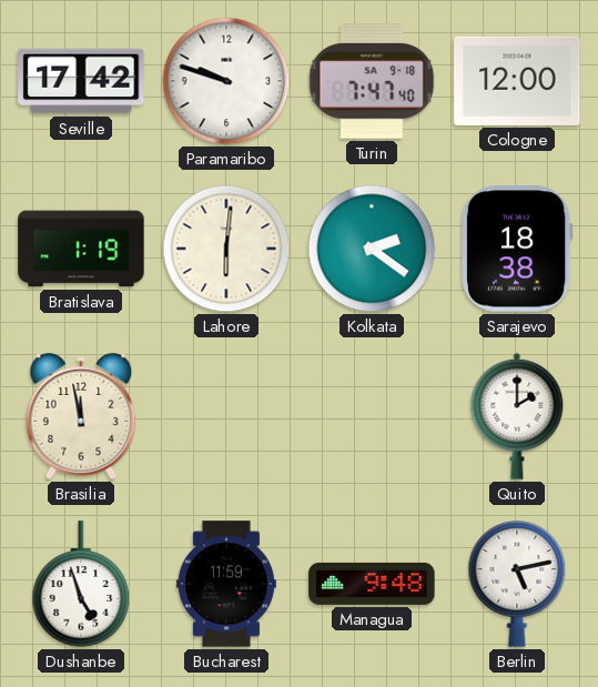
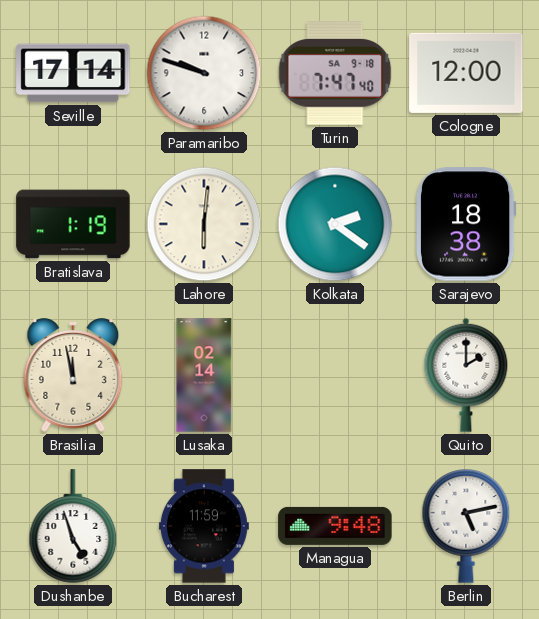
Seville: 17:42 -> 17:14 (73, 73)
Lusaka: none -> 02:14 (204, 375)
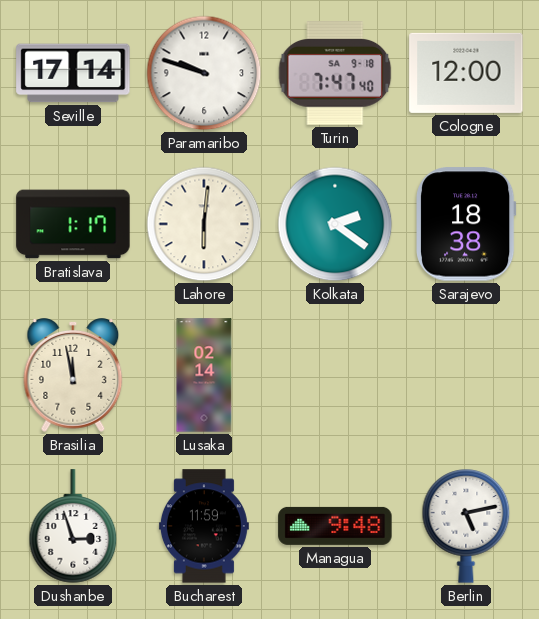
Bratislava: 1:19 -> 1:17 (73, 224)
Quito: 2:00 -> none (466, 375)
Dushanbe: 4:57 -> 2:57 (73, 526)
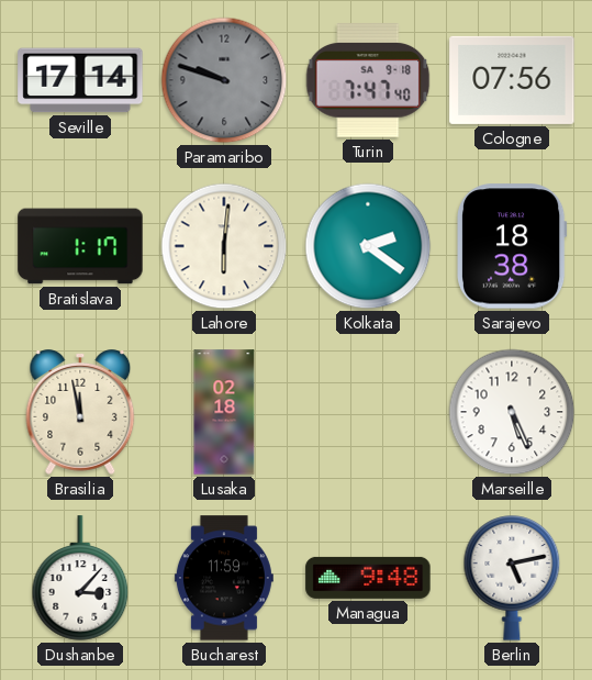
Paramaribo dial: white -> grey (224, 80)
Cologne: 12:00 -> 07:56 (512, 80)
Lusaka: 02:14 -> 02:18 (224, 412)
Marseille: none -> 5:26 (512, 412)
Dushanbe: 2:57 -> 3:07 (80, 578)
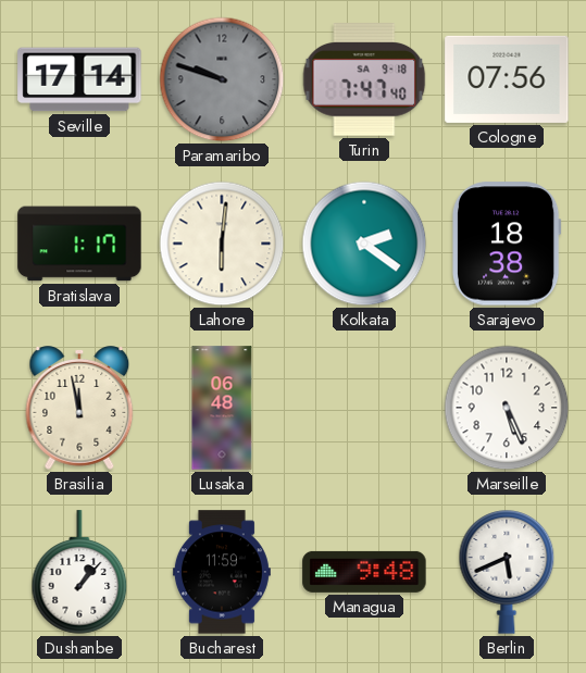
Lusaka: 02:18 -> 06:48 (222, 408)
Dushanbe: 3:07 -> 1:07 (79, 572)
Berlin: 5:13 -> 5:41 (507, 572)
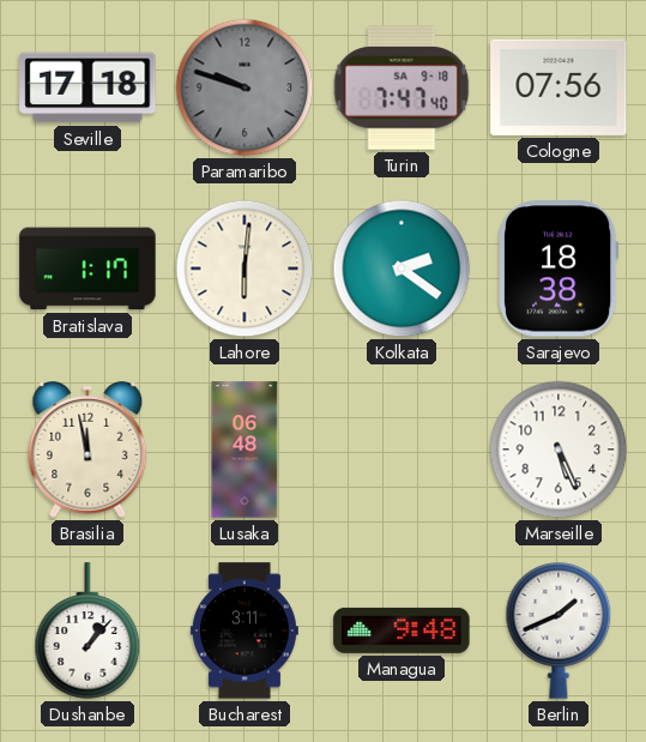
Seville: 17:14 -> 17:18 (87, 88)
Bucharest: 11:59 -> 3:11 (244, 631)
Berlin: 5:41 -> 1:41 (559, 631)
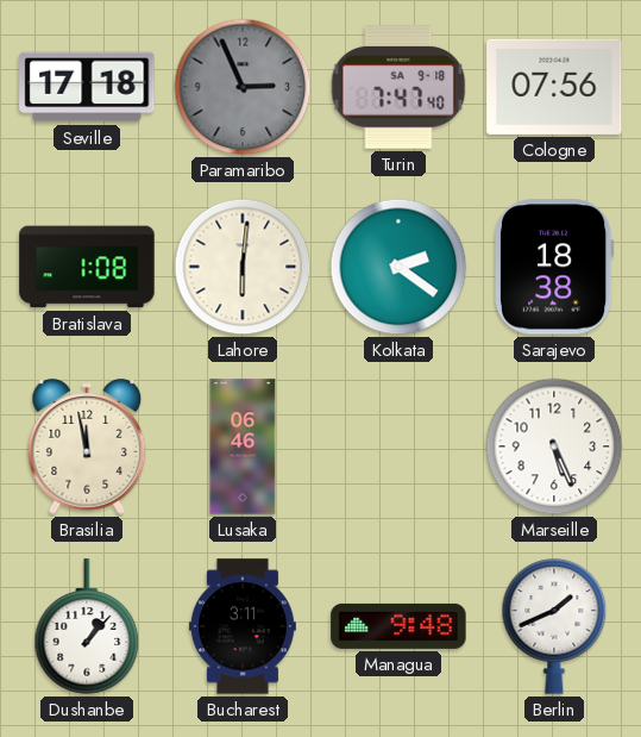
Paramaribo: 9:48 -> 2:56 (243, 87)
Bratislava: 1:17 -> 1:08 (87, 267)
Lusaka: 06:48 -> 06:46 (243, 446)
